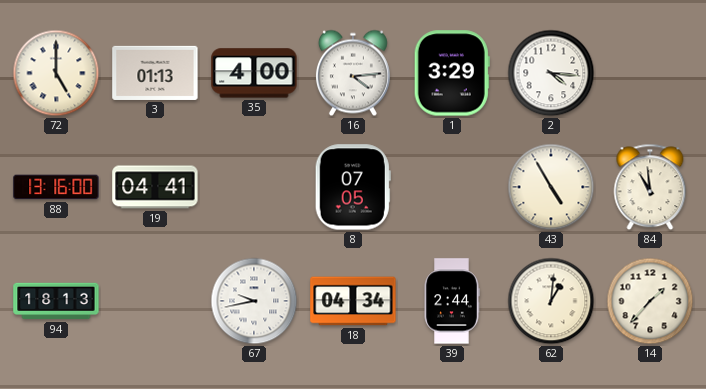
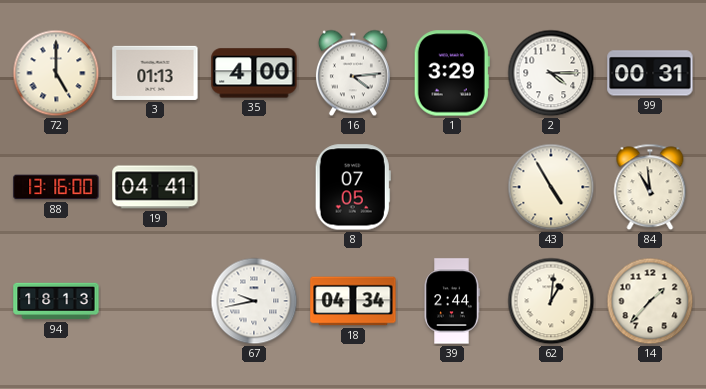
2: 4:16 -> 4:15 (551, 73)
99: none -> 00:31 (650, 73)
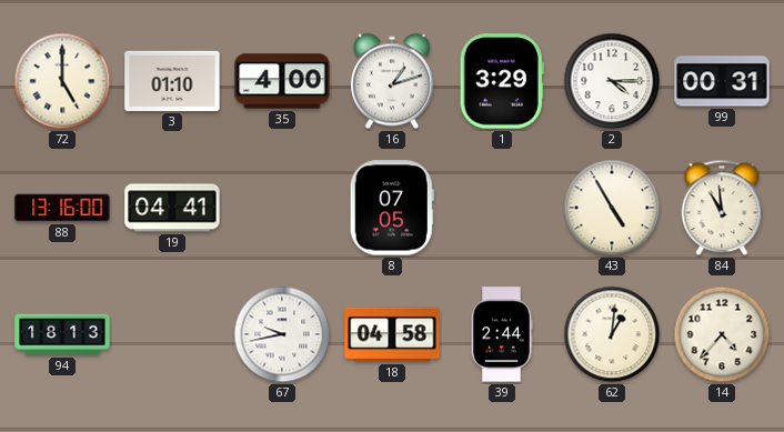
3: 01:13 -> 01:10 (172, 81)
16: 4:14 -> 1:12 (392, 81)
18: 04:34 -> 04:58 (392, 334)
14: 1:37 -> 4:37 (722, 334)
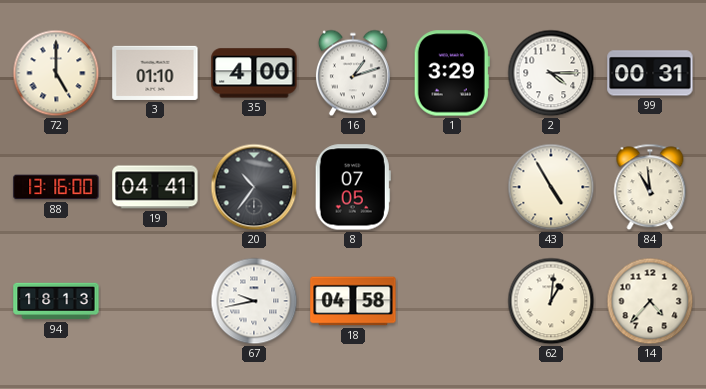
20: none -> 10:36 (254, 187)
39: 2:44 -> none (502, 334)
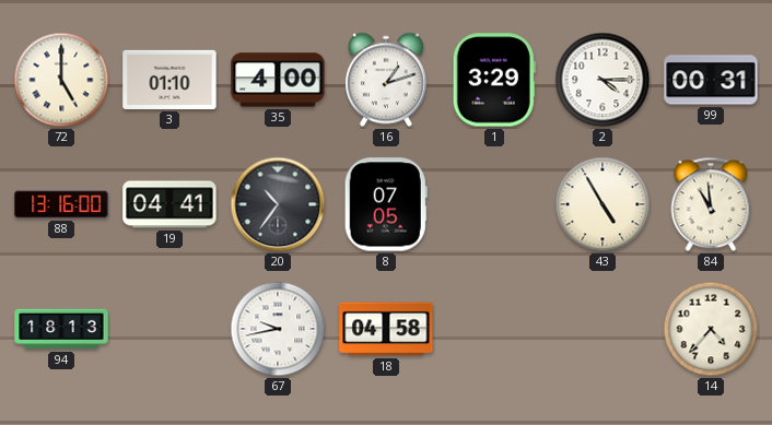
62: 1:01 -> none (551, 301)
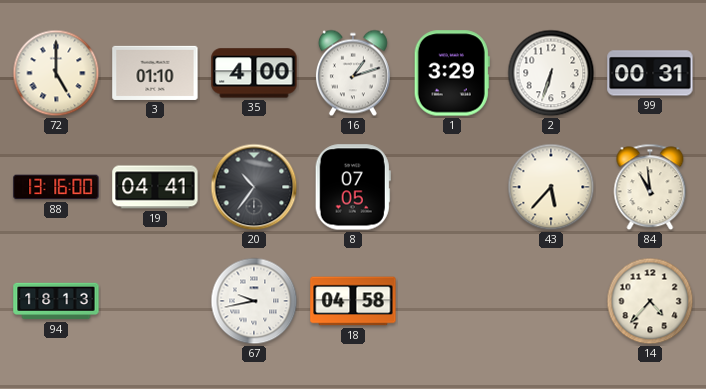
2: 4:15 -> 6:33 (551, 73)
43: 4:55 -> 5:37 (551, 187)
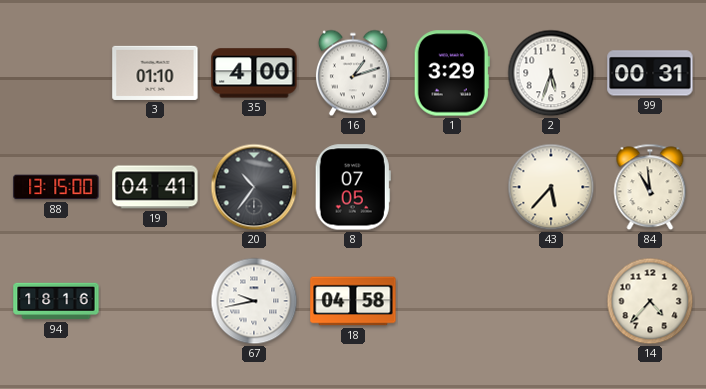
72: 5:00 -> none (56, 73)
2: 6:33 -> 5:33 (551, 73)
88: 13:16 -> 13:15 (56, 187)
94: 18:13 -> 18:16 (56, 301)
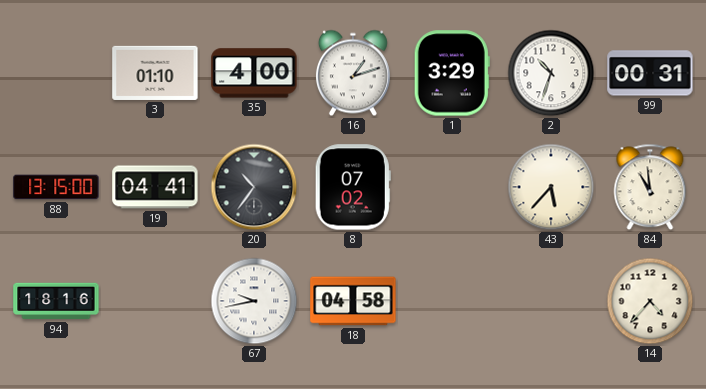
2: 5:33 -> 10:33 (551, 73)
8: 07:05 -> 07:02 (353, 187)
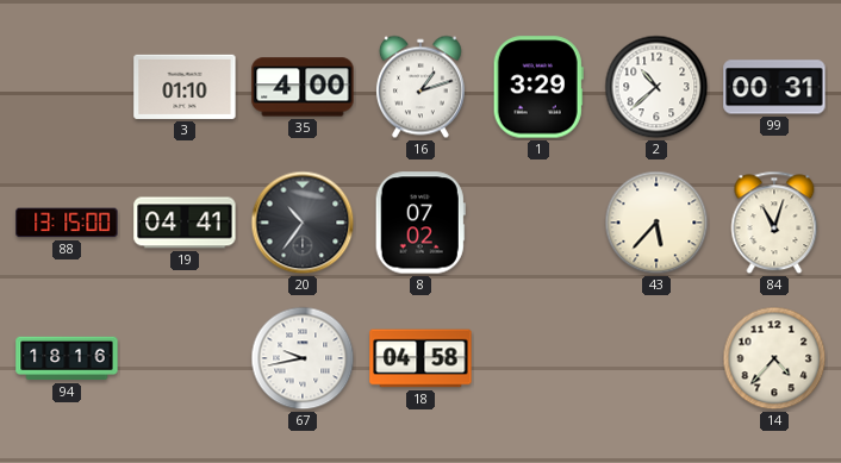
2: 10:33 -> 10:38 (656, 87)
84: 10:59 -> 11:03 (774, 223)
